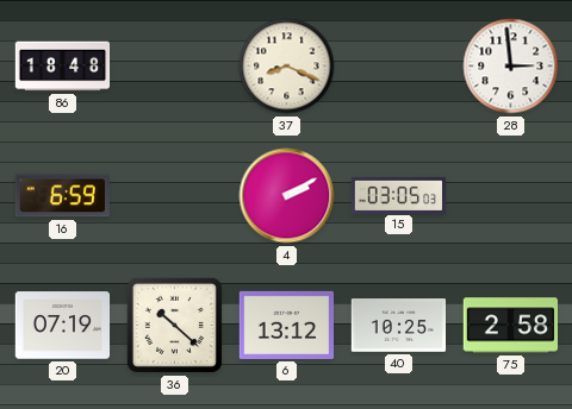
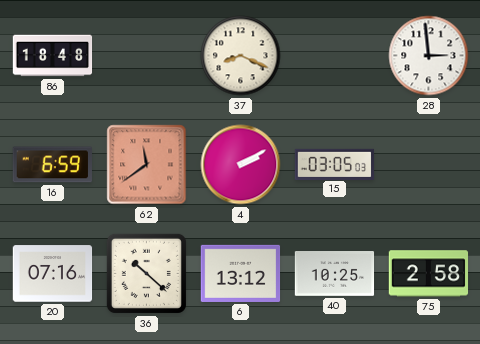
62: none -> 11:39 (147, 165)
20: 07:19 -> 07:16 (53, 274)
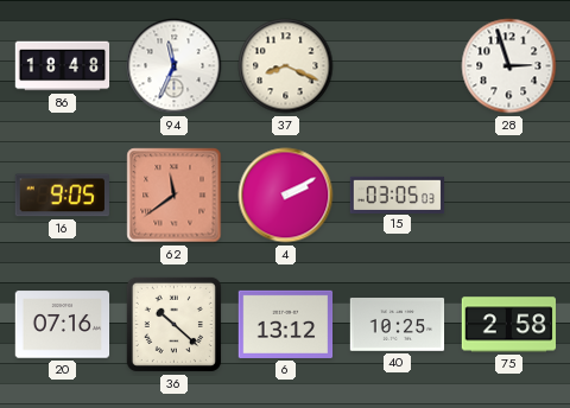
94: none -> 11:34 (175, 66)
28: 2:59 -> 2:57 (509, 66)
16: 6:59 -> 9:05 (62, 196)
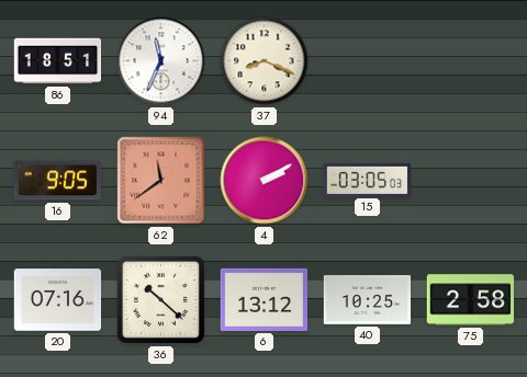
86: 18:48 -> 18:51 (58, 61)
28: 2:57 -> none (509, 66)
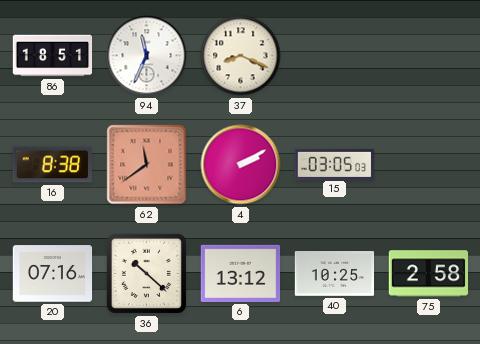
16: 9:05 -> 8:38 (52, 165)
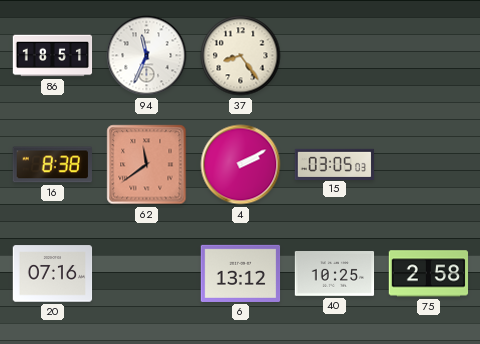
37: 8:19 -> 8:24 (241, 56)
36: 10:22 -> none (146, 273)
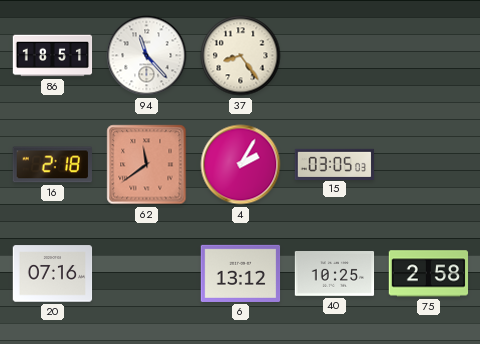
94: 11:34 -> 11:23 (147, 56)
16: 8:38 -> 2:18 (52, 165)
4: 2:10 -> 2:05 (241, 165)
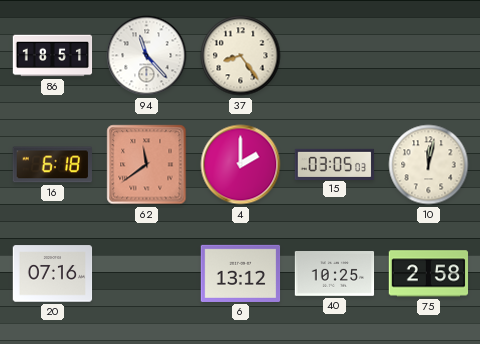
16: 2:18 -> 6:18 (52, 165)
4: 2:05 -> 2:00 (241, 165)
10: none -> 12:02 (429, 165)
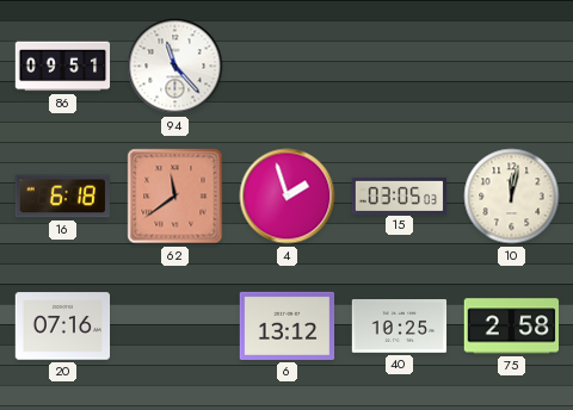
86: 18:51 -> 09:51 (63, 67)
37: 8:24 -> none (241, 56)
4: 2:00 -> 1:57 (288, 197)
